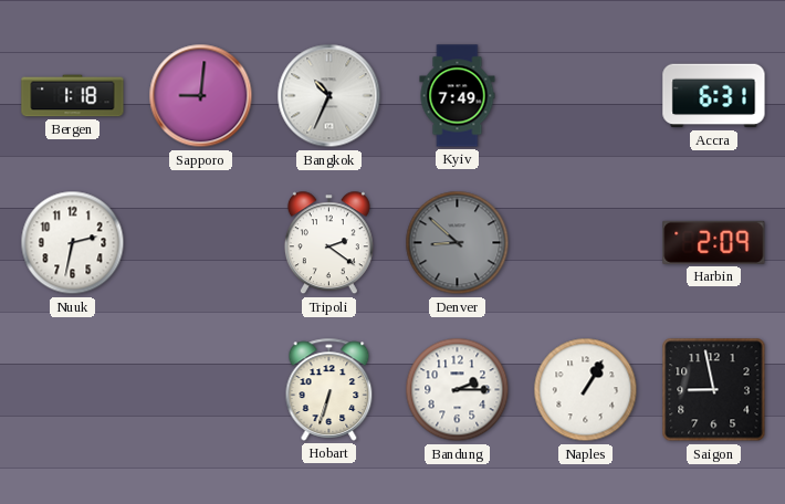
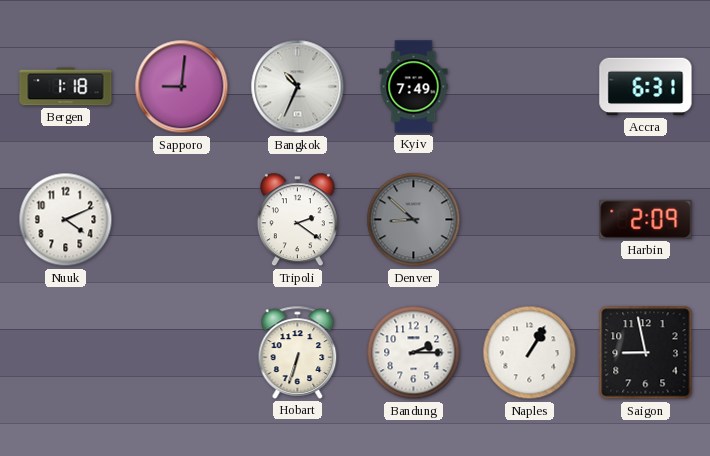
Nuuk: 2:32 -> 4:11 (66, 220)
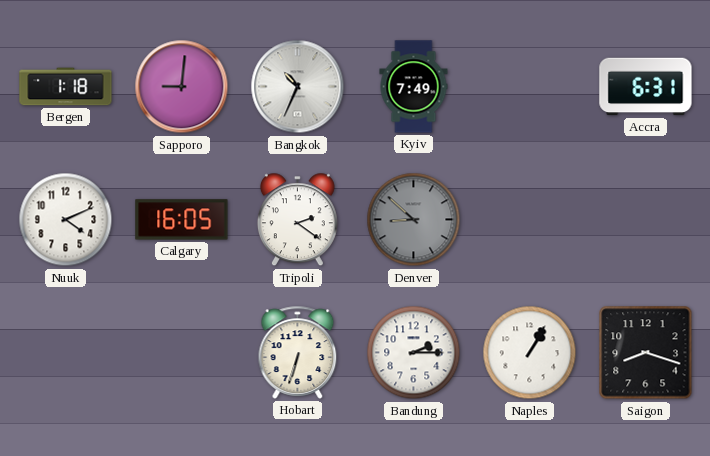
Calgary: none -> 16:05 (182, 220)
Harbin: 2:09 -> none (646, 219)
Saigon: 8:58 -> 8:18 (646, 353)
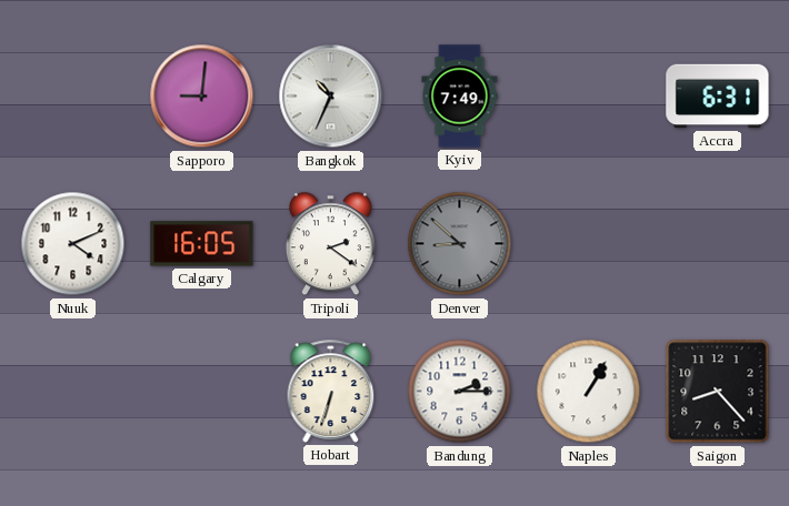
Bergen: 1:18 -> none (66, 87)
Saigon: 8:18 -> 8:23 (718, 392)
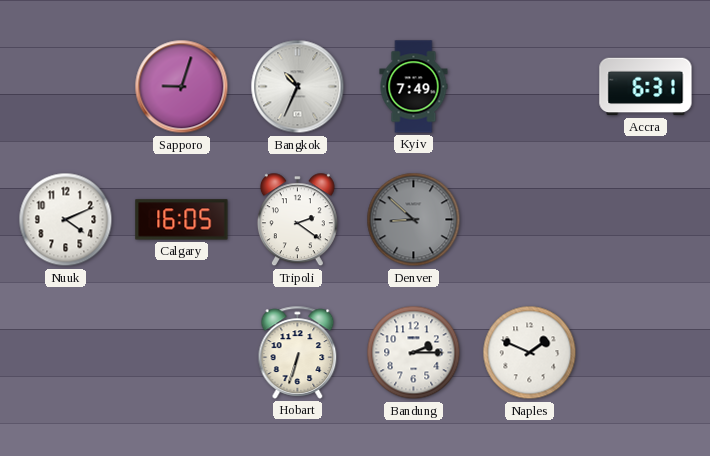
Sapporo: 9:01 -> 9:03 (182, 87)
Naples: 1:05 -> 1:49 (530, 353)
Saigon: 8:23 -> none (718, 392)
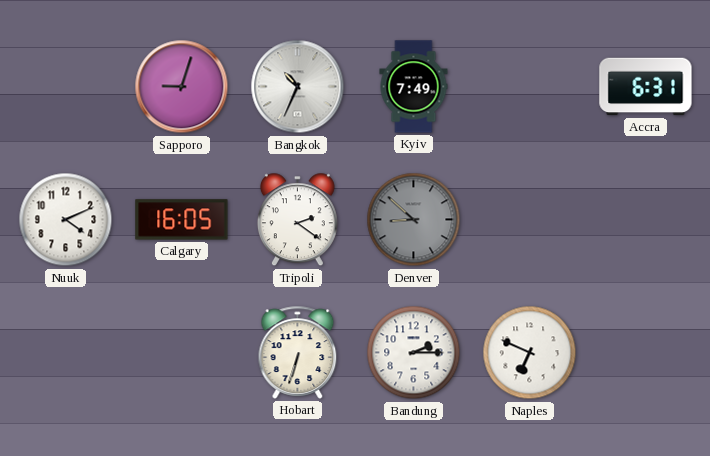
Naples: 1:49 -> 6:49 (530, 353)
